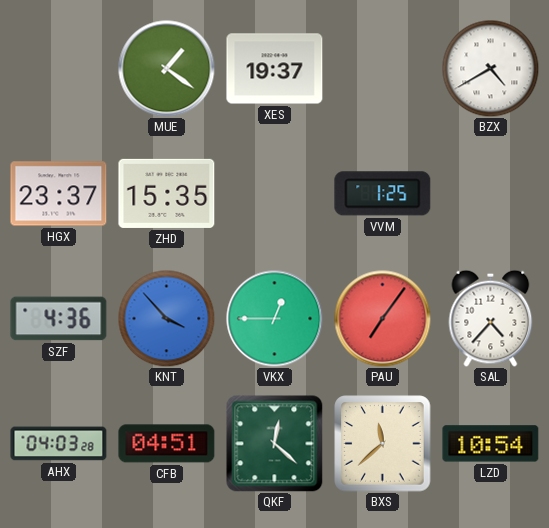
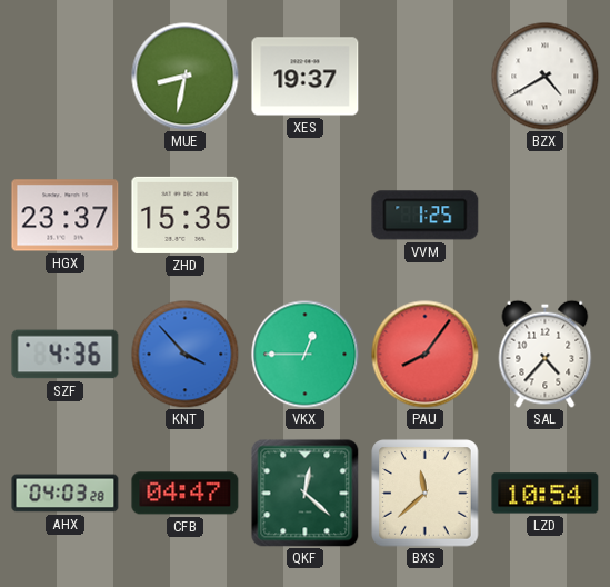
MUE: 1:21 -> 8:32 (186, 77)
PAU: 7:06 -> 8:06 (426, 355)
CFB: 04:51 -> 04:47 (186, 494)
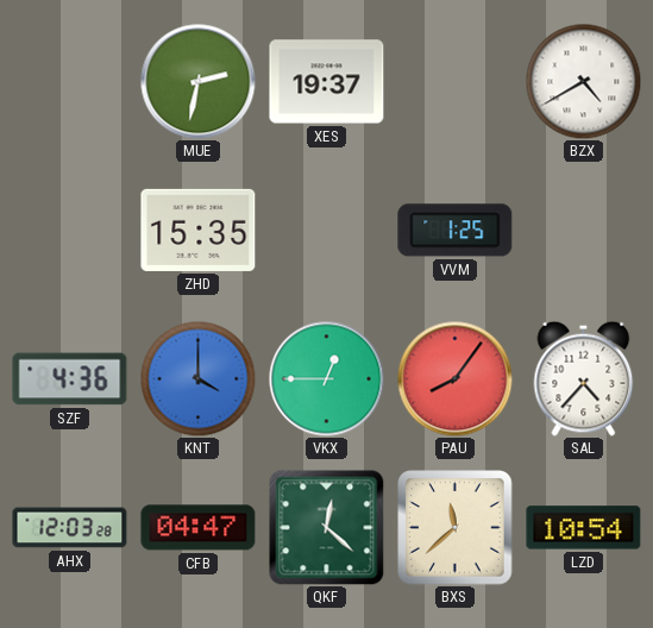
MUE: 8:32 -> 2:32 (199, 82)
HGX: 23:37 -> none (66, 216)
KNT: 3:53 -> 4:00 (197, 378)
AHX: 04:03 -> 12:03 (70, 528)
